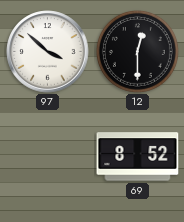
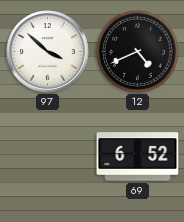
12: 12:30 -> 4:41 (138, 52)
69: 8:52 -> 6:52 (138, 157)
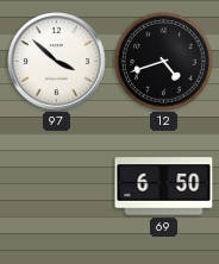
12: 4:41 -> 4:42 (164, 62)
69: 6:52 -> 6:50 (164, 187)
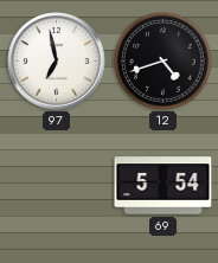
97: 3:52 -> 6:58 (57, 62)
69: 6:50 -> 5:54 (163, 186)
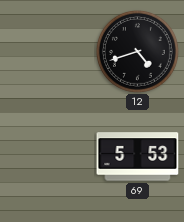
97: 6:58 -> none (57, 62)
69: 5:54 -> 5:53 (138, 157)
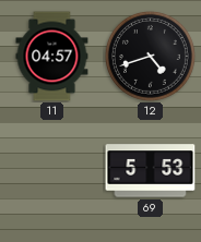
11: none -> 04:57 (52, 57)
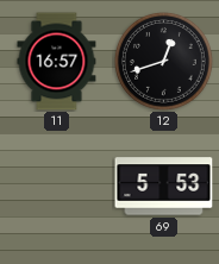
11: 04:57 -> 16:57 (57, 62)
12: 4:42 -> 12:42 (164, 62)
